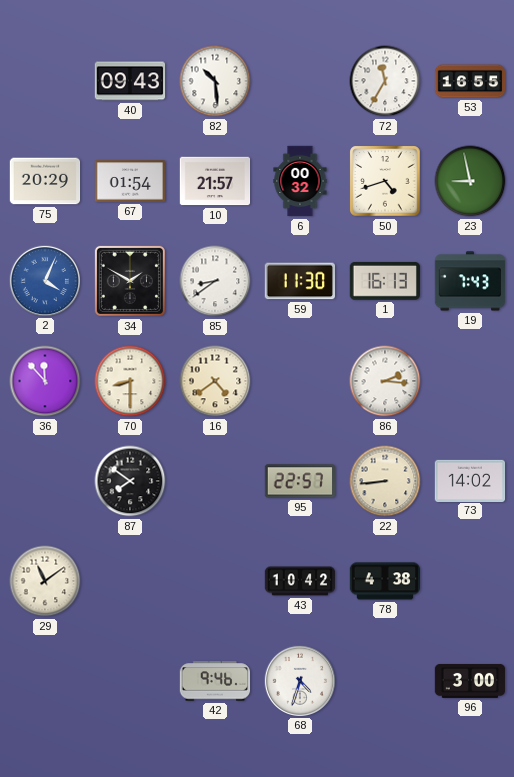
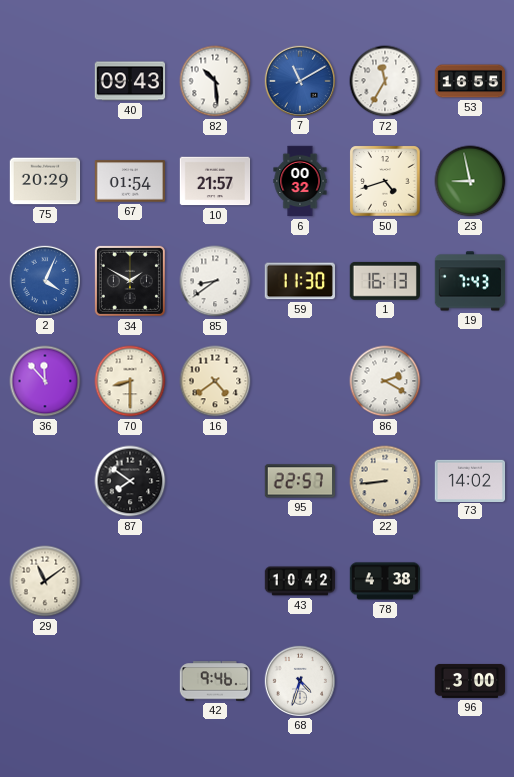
7: none -> 11:10 (299, 80)
86: 2:16 -> 2:20 (385, 381)
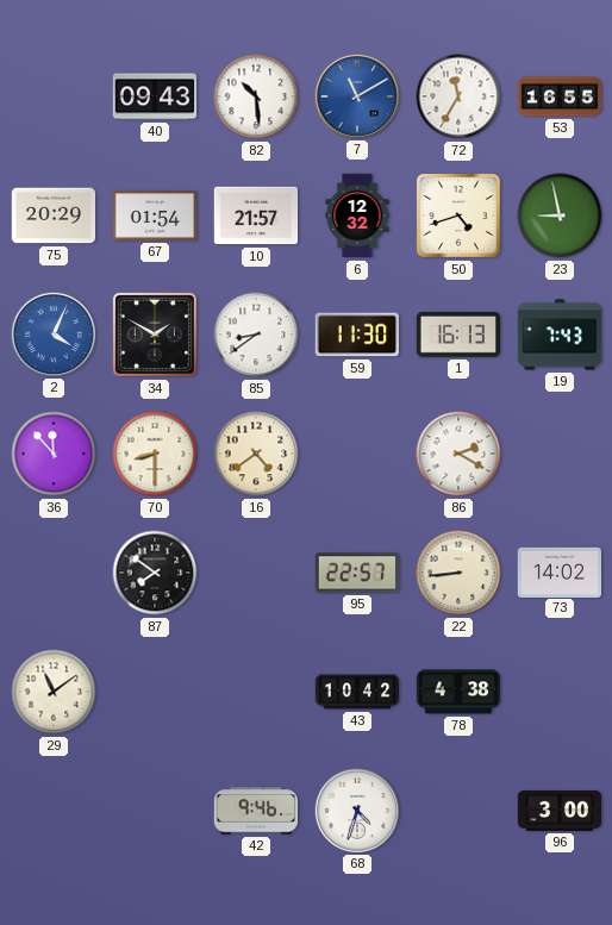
6: 00:32 -> 12:32 (357, 215)
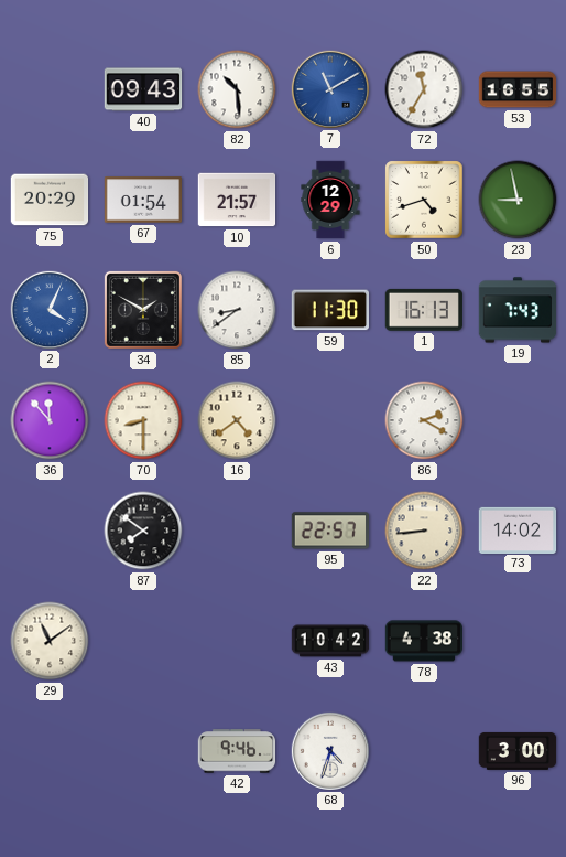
6: 12:32 -> 12:29 (330, 200)
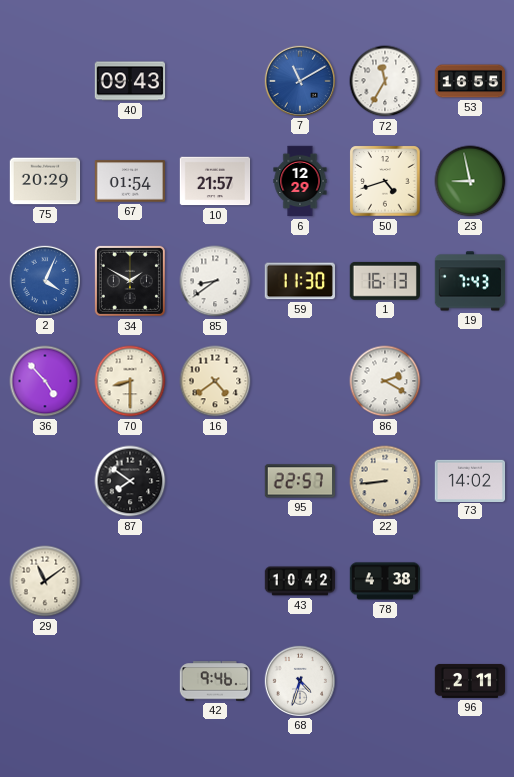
82: 10:29 -> none (237, 89)
36: 11:53 -> 4:53 (45, 381)
96: 3:00 -> 2:11 (470, 681)
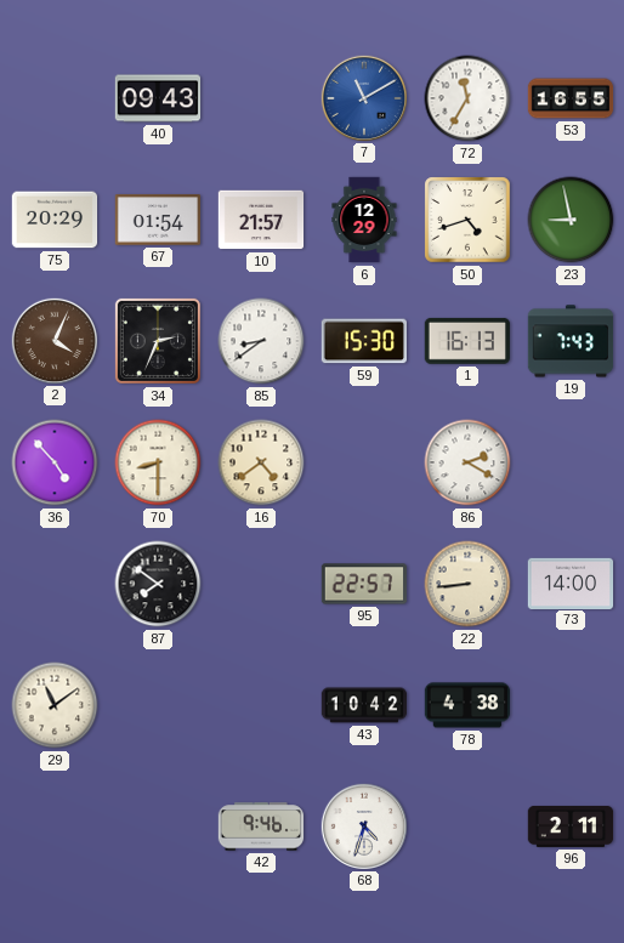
2 dial: blue -> brown (53, 340)
34: 1:50 -> 2:34 (158, 341)
59: 11:30 -> 15:30 (363, 341)
73: 14:02 -> 14:00 (571, 583)
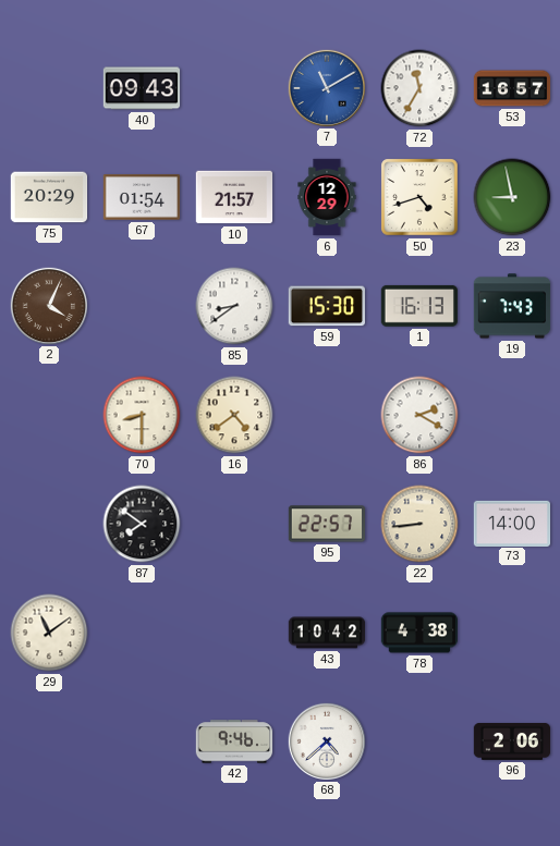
53: 16:55 -> 16:57 (512, 88)
34: 2:34 -> none (158, 341)
36: 4:53 -> none (55, 462)
68: 4:33 -> 4:38 (326, 740)
96: 2:11 -> 2:06 (512, 741)
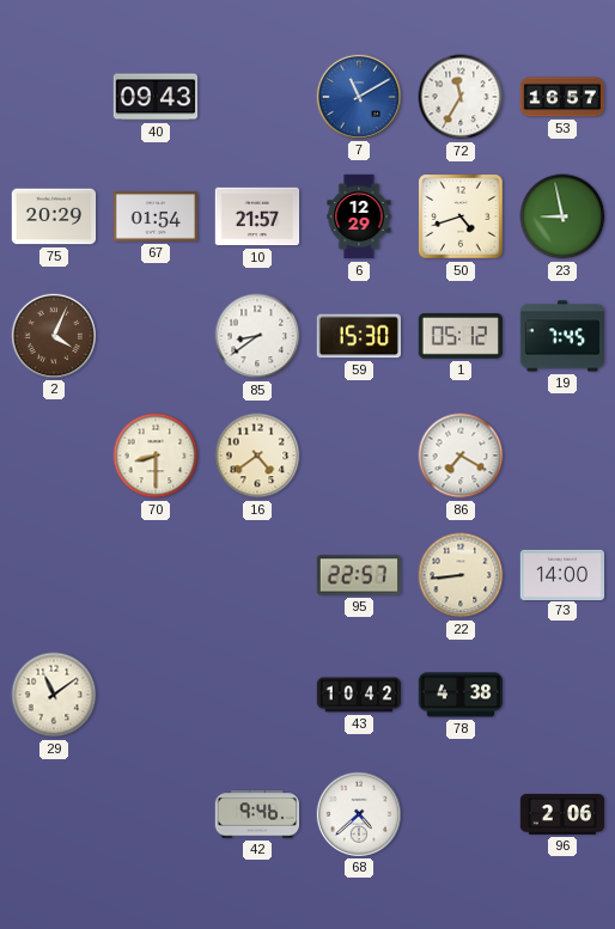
1: 16:13 -> 05:12 (459, 336)
19: 7:43 -> 7:45 (562, 336)
86: 2:20 -> 7:20 (461, 456)
87: 7:51 -> none (142, 524)
